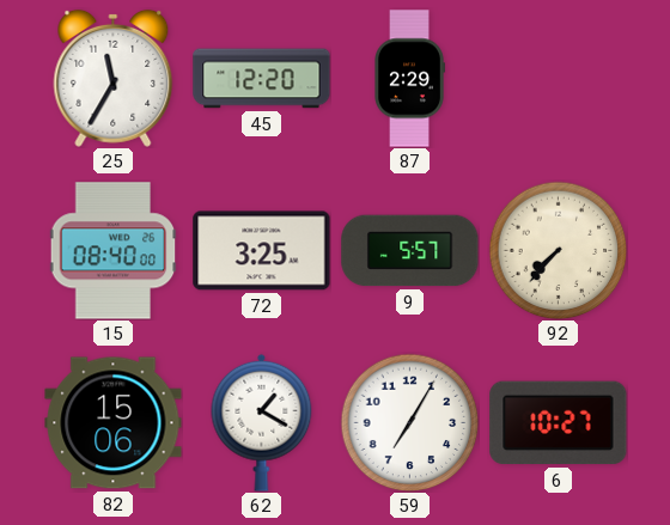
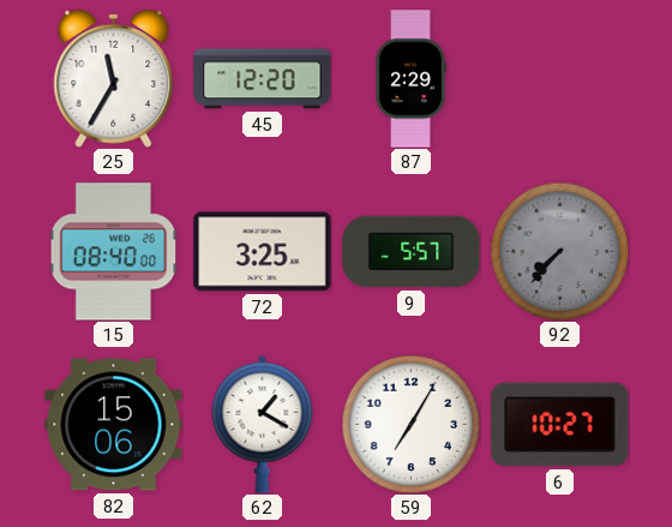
92 dial: cream -> grey (559, 251)
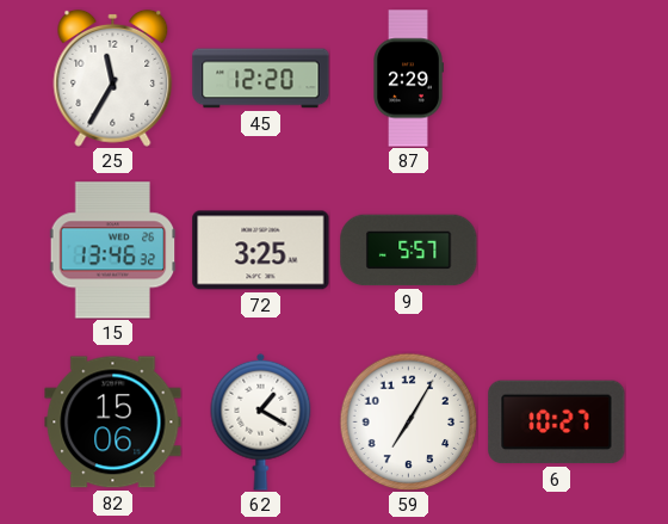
15: 08:40 -> 13:46 (113, 251)
92: 7:37 -> none (559, 251)
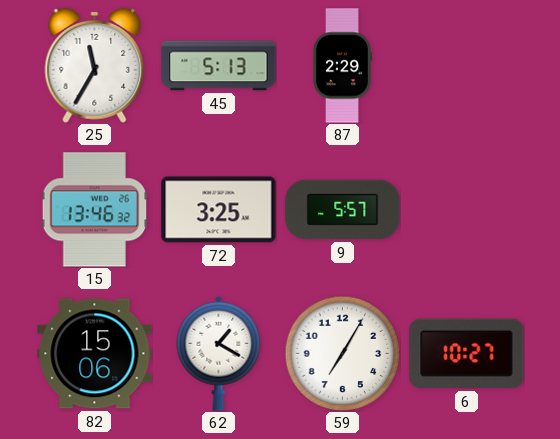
45: 12:20 -> 5:13 (219, 66)
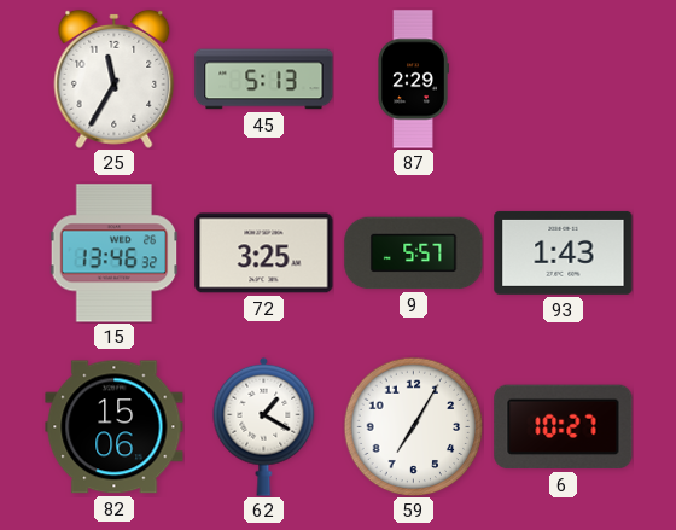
93: none -> 1:43 (564, 252)
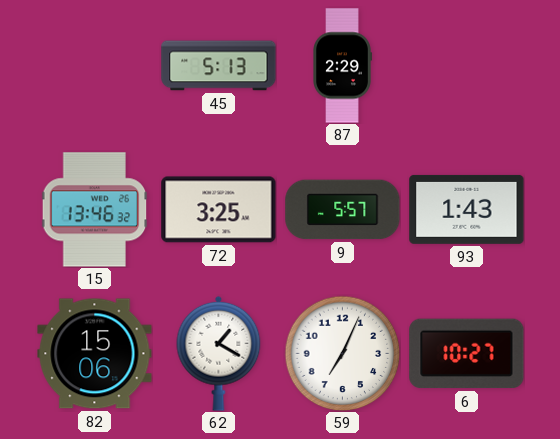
25: 11:35 -> none (115, 78)
59: 7:05 -> 7:04 (342, 353)
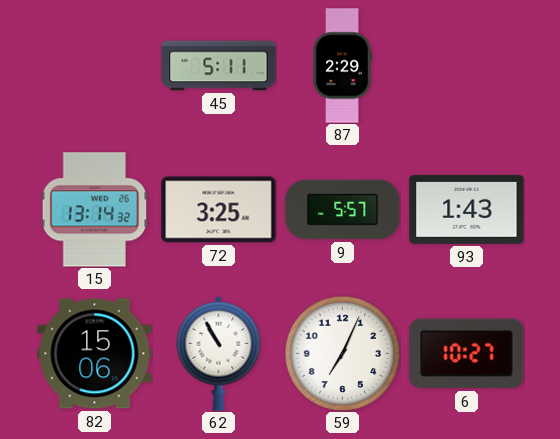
45: 5:13 -> 5:11 (219, 66)
15: 13:46 -> 13:14 (95, 210)
62: 1:20 -> 10:55 (219, 353)
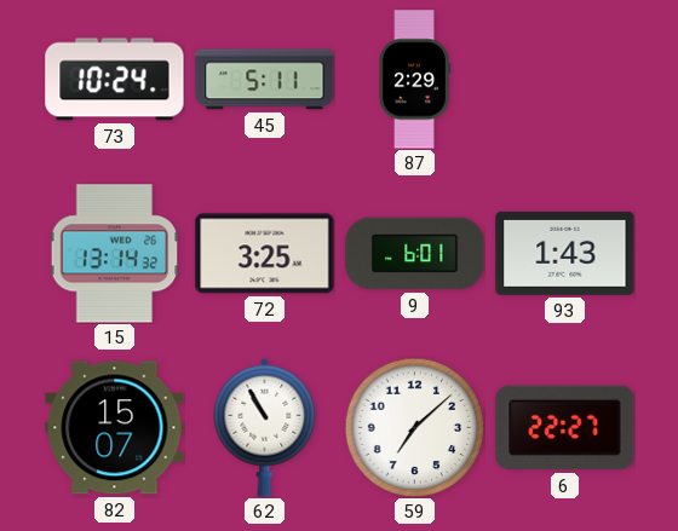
73: none -> 10:24 (115, 80)
9: 5:57 -> 6:01 (415, 254)
82: 15:06 -> 15:07 (115, 428)
59: 7:04 -> 7:08 (414, 427)
6: 10:27 -> 22:27 (565, 428)
